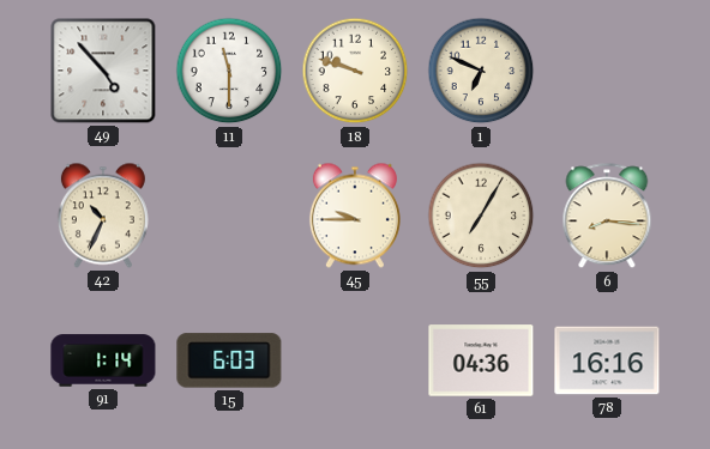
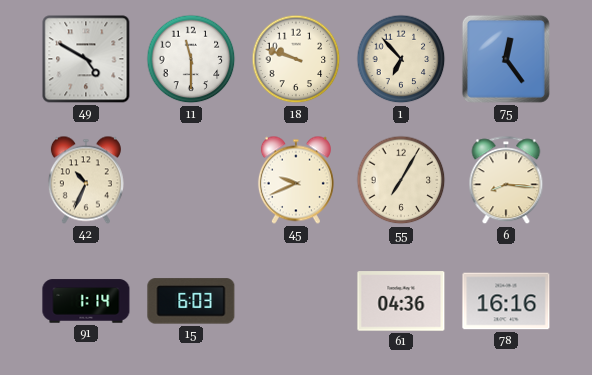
49: 4:53 -> 4:50 (86, 59)
1: 6:49 -> 6:53 (401, 59)
75: none -> 12:24 (506, 59)
45: 9:45 -> 9:41 (296, 180)
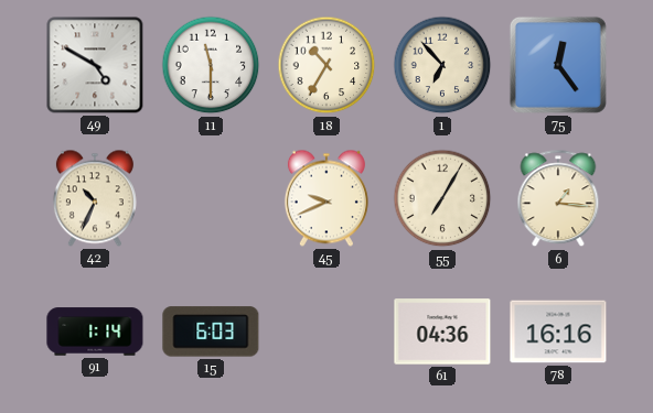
18: 9:48 -> 10:35 (326, 65)
6: 8:16 -> 1:16 (558, 199)
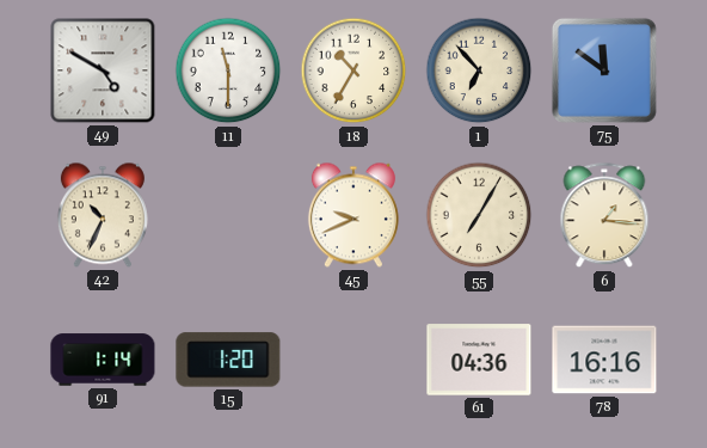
75: 12:24 -> 11:51 (604, 70)
15: 6:03 -> 1:20 (228, 360)
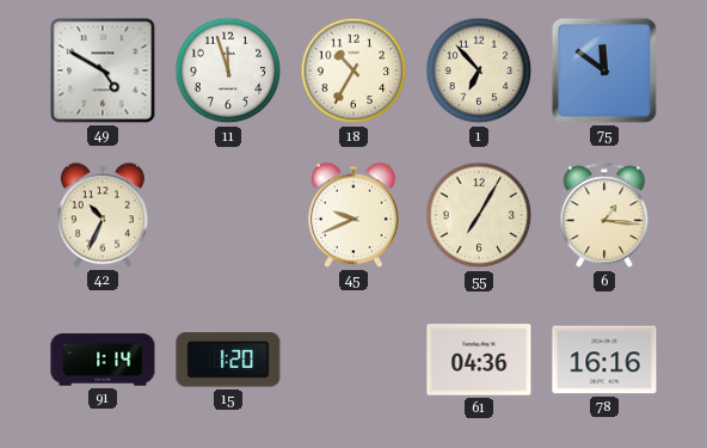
11: 11:30 -> 11:57 (228, 70)
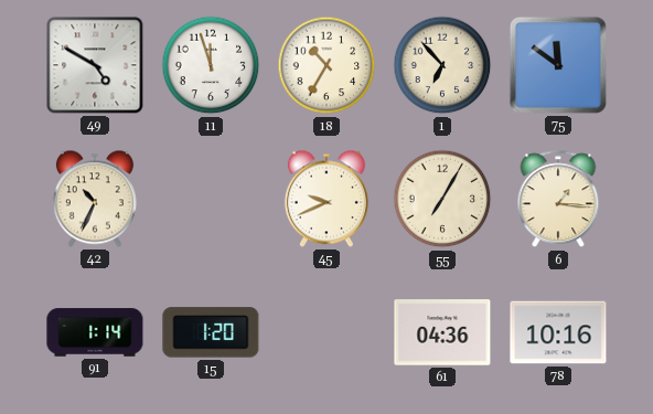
78: 16:16 -> 10:16 (558, 332)
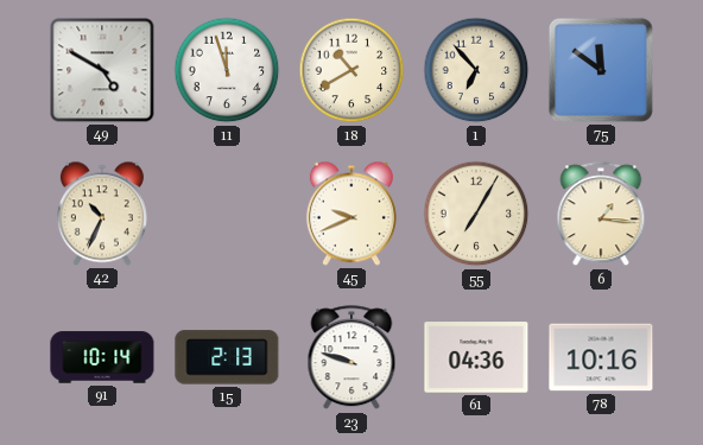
18: 10:35 -> 10:40 (351, 70)
91: 1:14 -> 10:14 (102, 357)
15: 1:20 -> 2:13 (227, 357)
23: none -> 9:48 (351, 358)
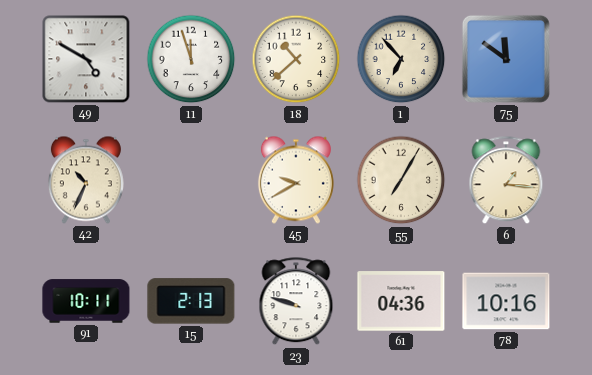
18: 10:40 -> 10:38 (296, 59)
45: 9:41 -> 9:40 (296, 180)
91: 10:14 -> 10:11 (86, 301)
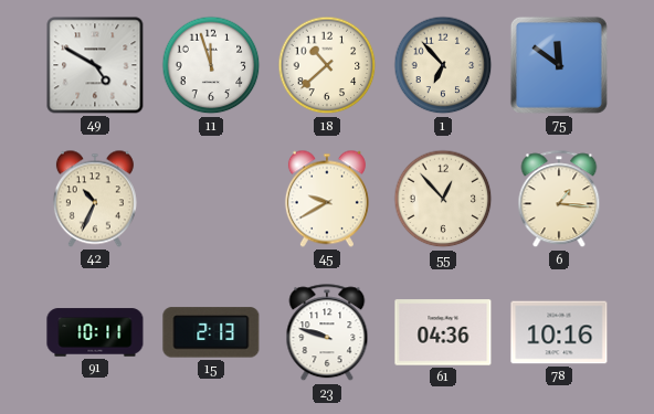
55: 7:05 -> 12:53 (443, 199)
